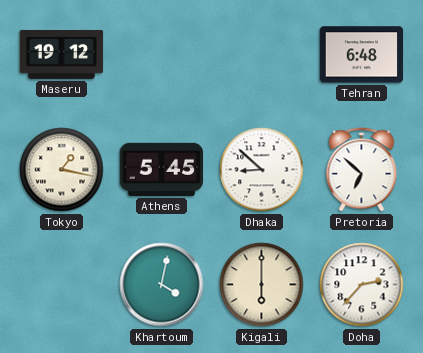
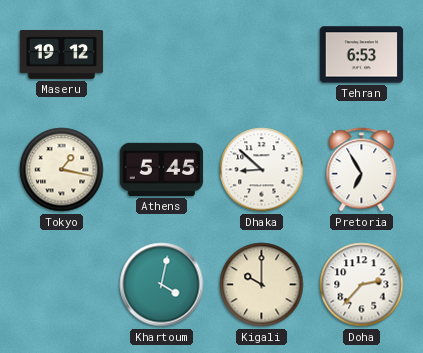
Tehran: 6:48 -> 6:53 (362, 55)
Pretoria: 6:52 -> 6:55 (362, 170)
Kigali: 6:00 -> 10:00 (262, 285)
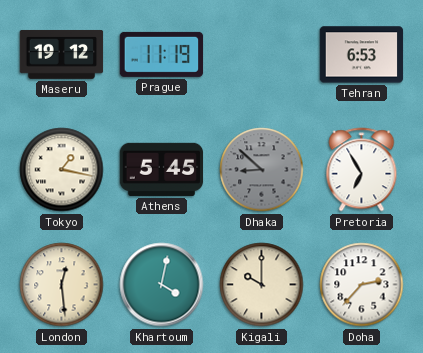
Prague: none -> 11:19 (162, 54)
Dhaka dial: white -> grey (262, 170)
London: none -> 12:29 (62, 285)
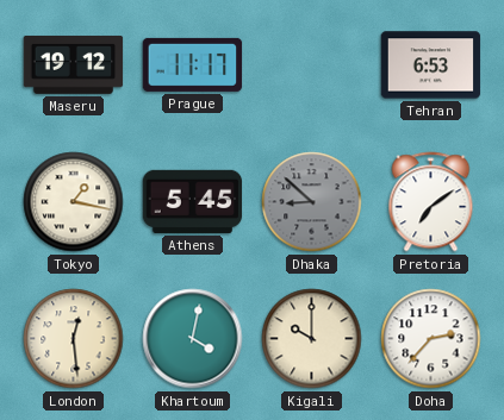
Prague: 11:19 -> 11:17 (193, 64)
Pretoria: 6:55 -> 7:09 (431, 202)
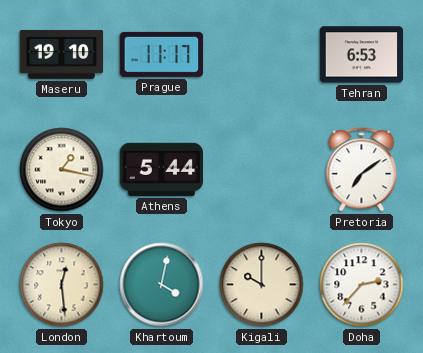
Maseru: 19:12 -> 19:10 (62, 54)
Athens: 5:45 -> 5:44 (162, 169)
Dhaka: 8:52 -> none (312, 202)
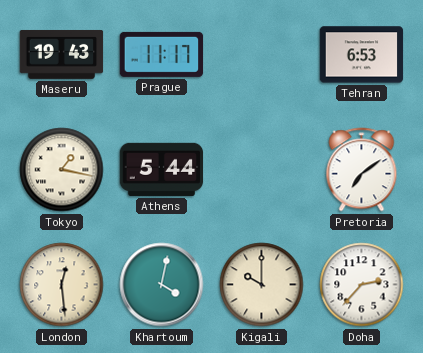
Maseru: 19:10 -> 19:43 (62, 54)
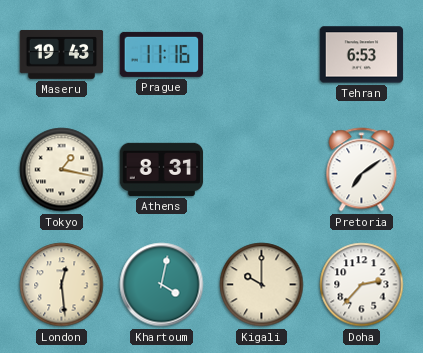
Prague: 11:17 -> 11:16 (162, 54)
Athens: 5:44 -> 8:31 (162, 169)
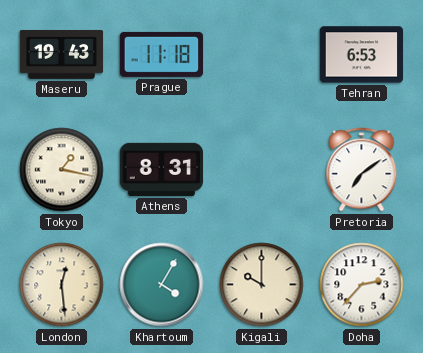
Prague: 11:16 -> 11:18 (162, 54)
Khartoum: 4:02 -> 4:05 (162, 285)
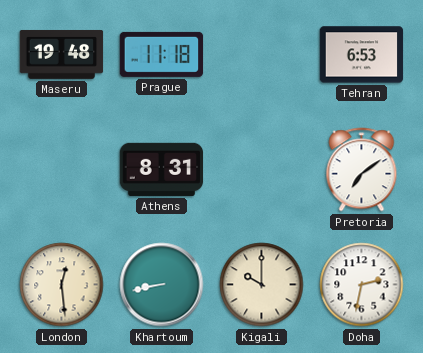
Maseru: 19:43 -> 19:48 (62, 54)
Tokyo: 1:17 -> none (62, 170)
Khartoum: 4:05 -> 8:43 (162, 285)
Doha: 2:37 -> 2:32 (362, 285)
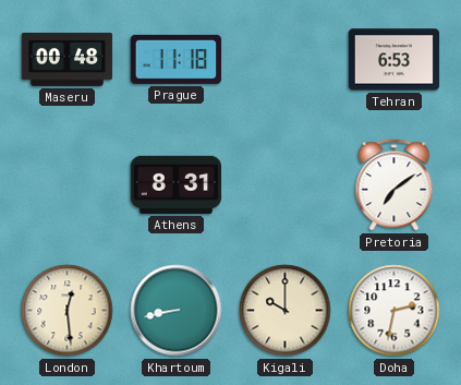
Maseru: 19:48 -> 00:48 (68, 59)
